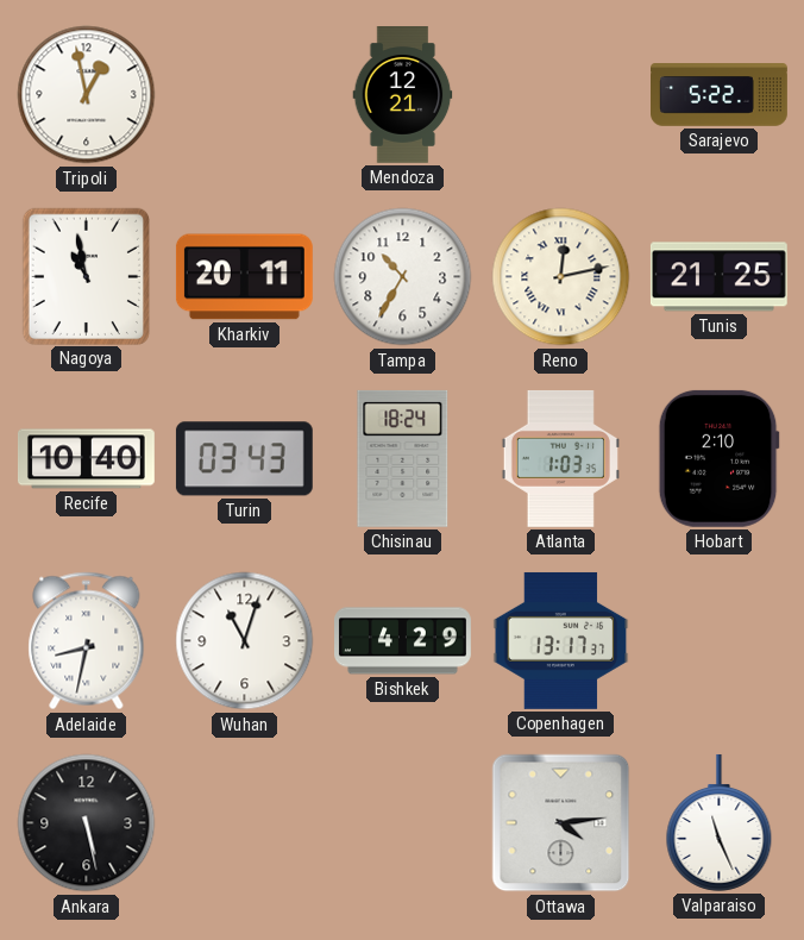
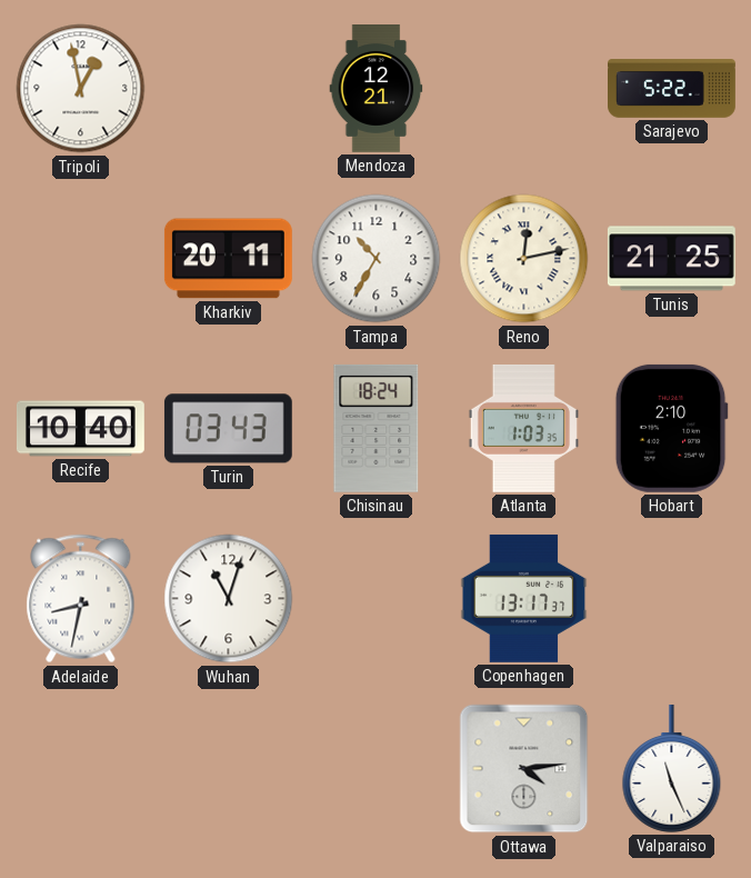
Nagoya: 10:58 -> none (86, 276)
Bishkek: 4:29 -> none (403, 641)
Ankara: 5:28 -> none (87, 823)
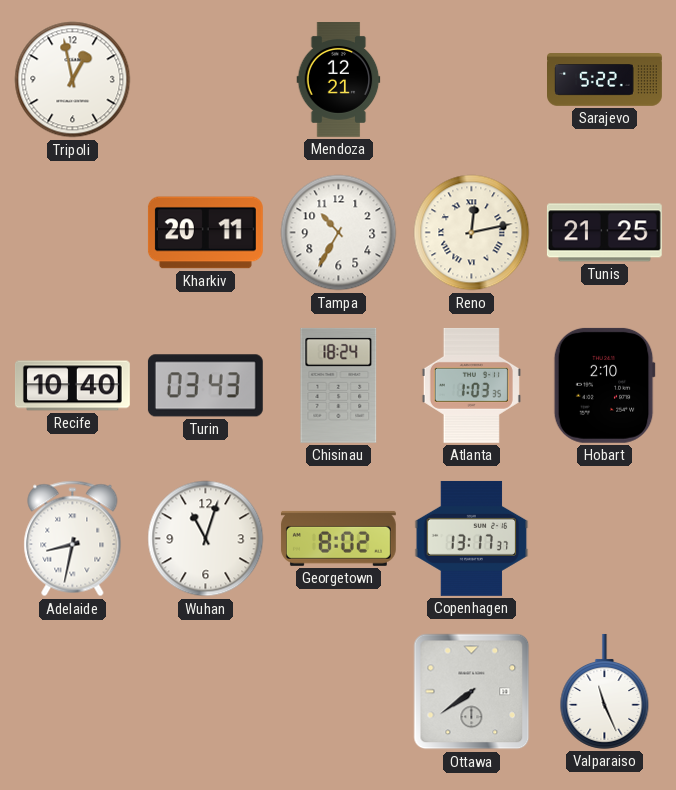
Georgetown: none -> 8:02 (338, 538)
Ottawa: 4:14 -> 7:39 (472, 692)
